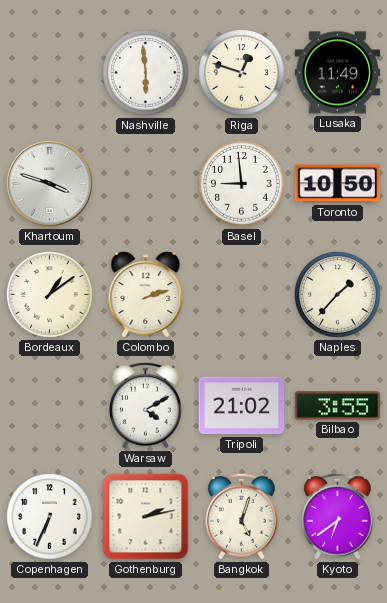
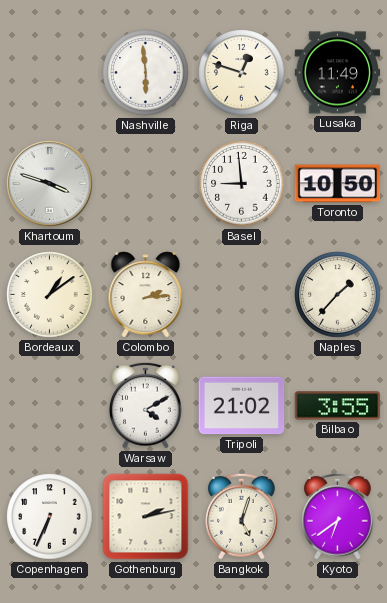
Colombo: 2:12 -> 2:14 (146, 295)
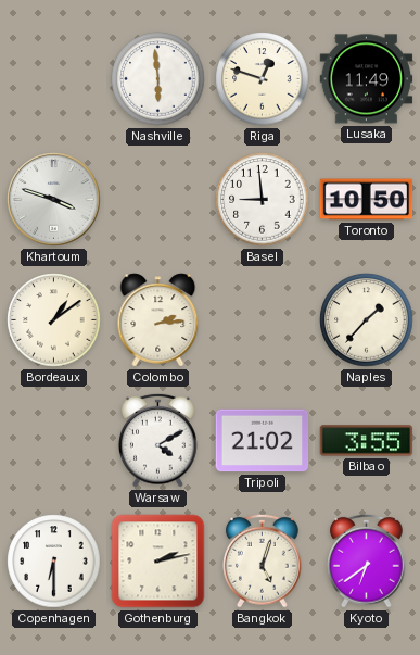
Copenhagen: 6:34 -> 6:30 (54, 562)
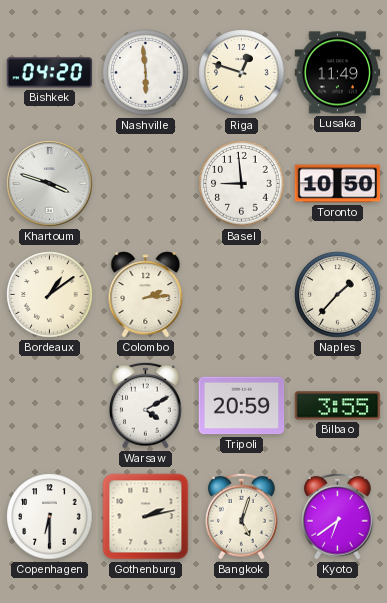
Bishkek: none -> 04:20 (50, 73)
Tripoli: 21:02 -> 20:59 (242, 406)
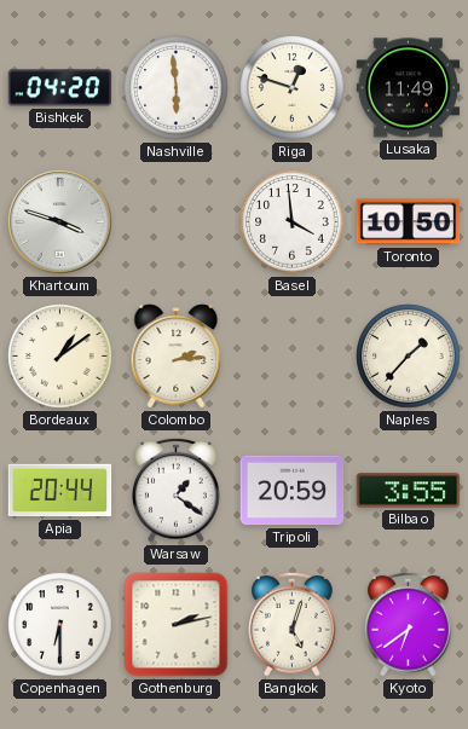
Basel: 8:59 -> 3:59 (293, 222)
Apia: none -> 20:44 (60, 491)
Warsaw: 4:10 -> 1:21 (177, 490)
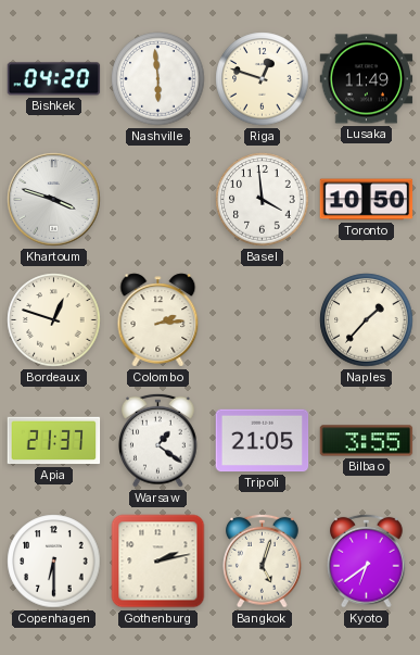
Bordeaux: 1:09 -> 12:48 (54, 320)
Apia: 20:44 -> 21:37 (54, 441)
Tripoli: 20:59 -> 21:05 (263, 441)
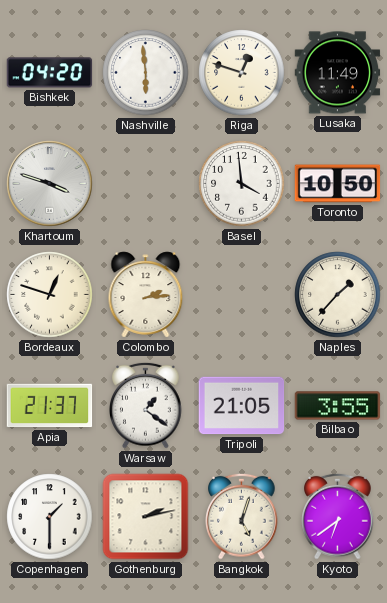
Copenhagen: 6:30 -> 1:30 (50, 517)
